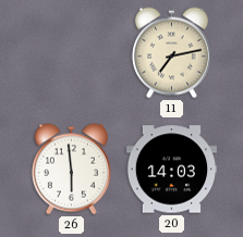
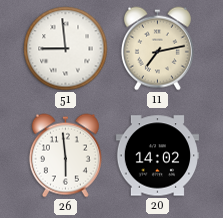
51: none -> 8:59 (66, 49)
20: 14:03 -> 14:02 (157, 156)
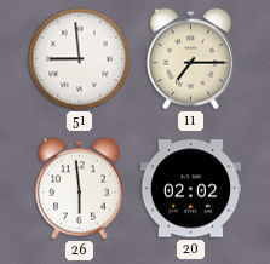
11: 7:13 -> 7:15 (190, 59)
20: 14:02 -> 02:02 (190, 189)
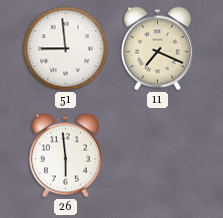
11: 7:15 -> 7:19 (157, 49)
20: 02:02 -> none (190, 189)
